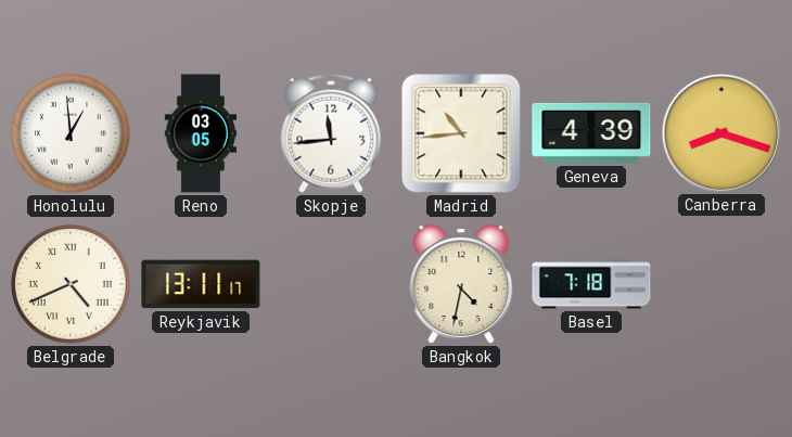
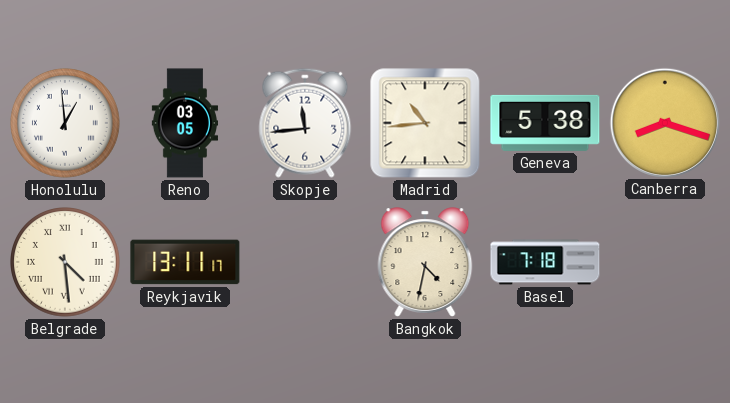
Geneva: 4:39 -> 5:38 (545, 123)
Belgrade: 4:41 -> 4:29 (66, 263)
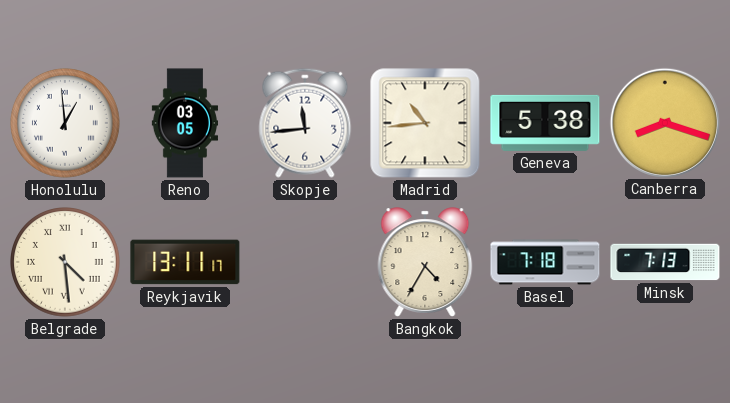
Bangkok: 4:32 -> 4:35 (425, 262)
Minsk: none -> 7:13 (665, 262)
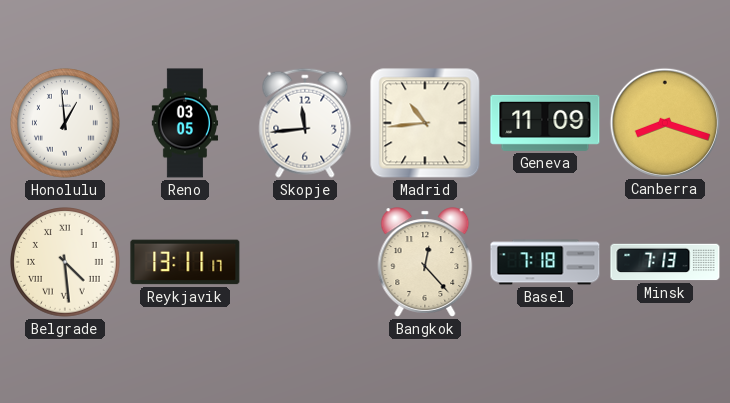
Geneva: 5:38 -> 11:09 (545, 123)
Bangkok: 4:35 -> 12:23 (425, 262)
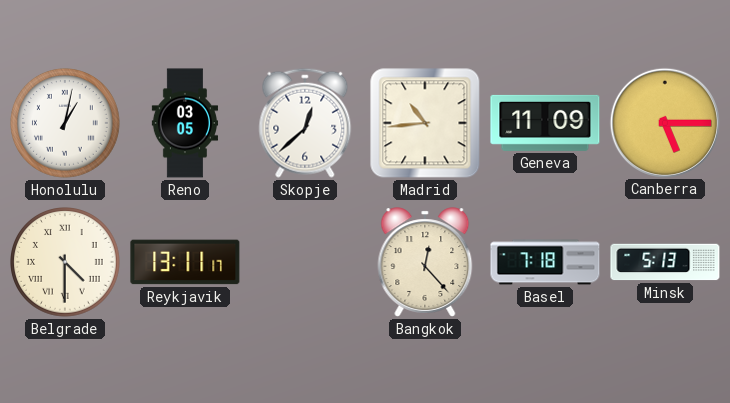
Honolulu: 12:59 -> 1:02 (66, 124)
Skopje: 11:44 -> 12:38 (305, 123)
Canberra: 8:18 -> 5:15 (664, 122)
Belgrade: 4:29 -> 4:30 (66, 263)
Minsk: 7:13 -> 5:13 (665, 262)
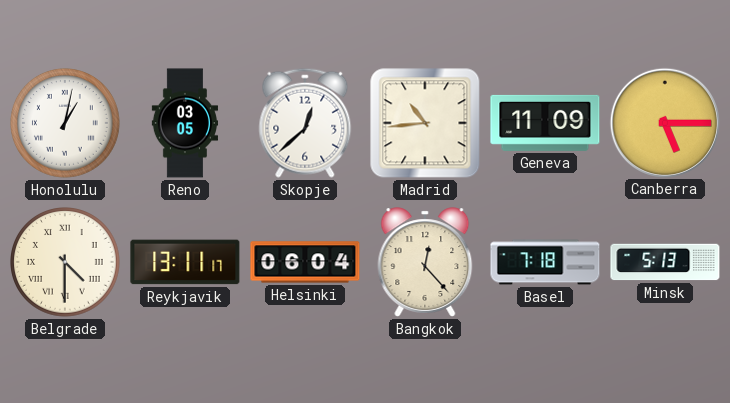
Helsinki: none -> 06:04 (305, 262)
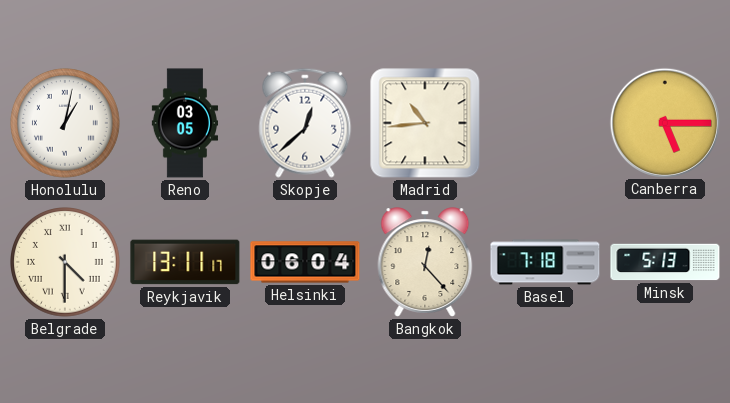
Geneva: 11:09 -> none (545, 123)
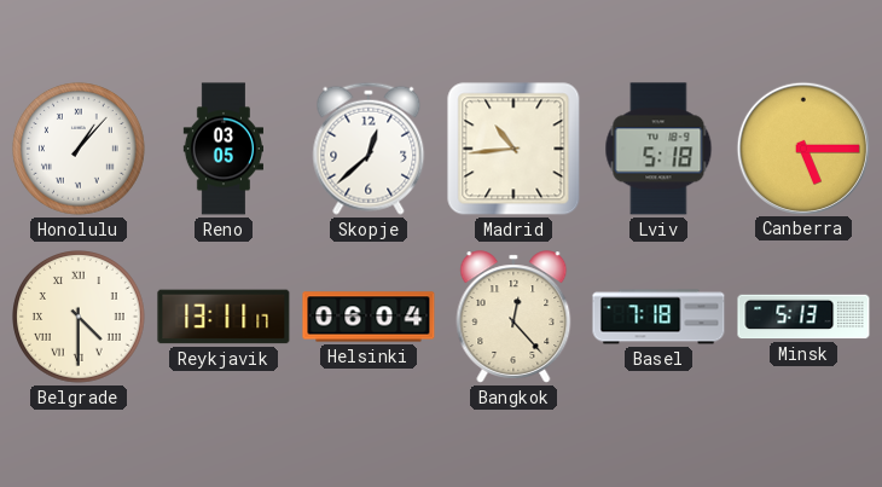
Honolulu: 1:02 -> 1:07 (80, 150)
Lviv: none -> 5:18 (658, 149)
